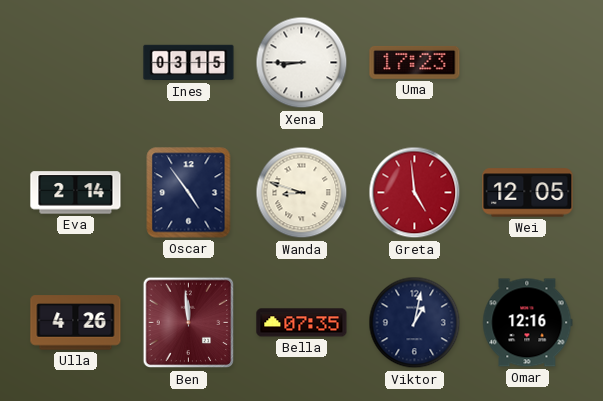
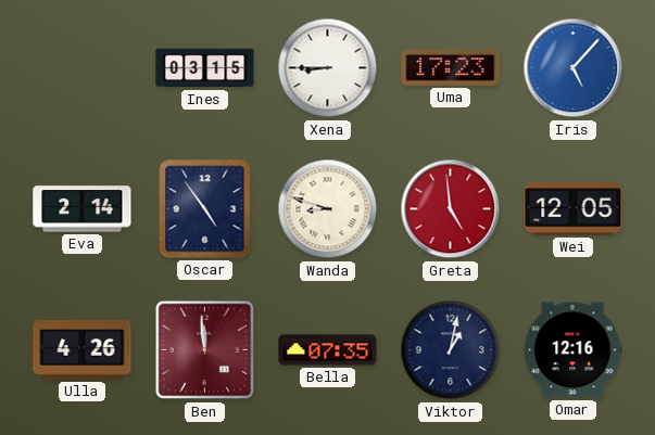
Iris: none -> 5:07 (574, 68)
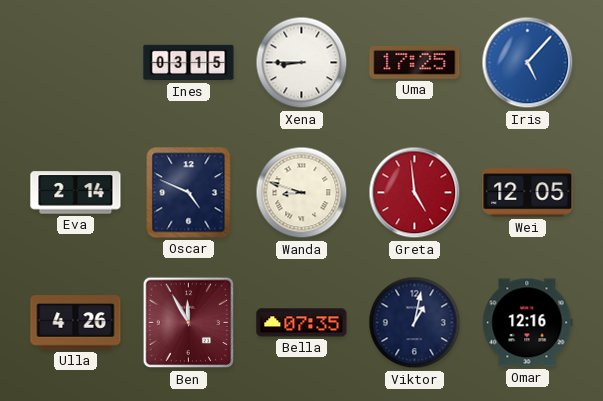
Uma: 17:23 -> 17:25 (415, 62)
Oscar: 4:54 -> 4:49 (189, 193)
Ben: 11:59 -> 11:55 (189, 323)
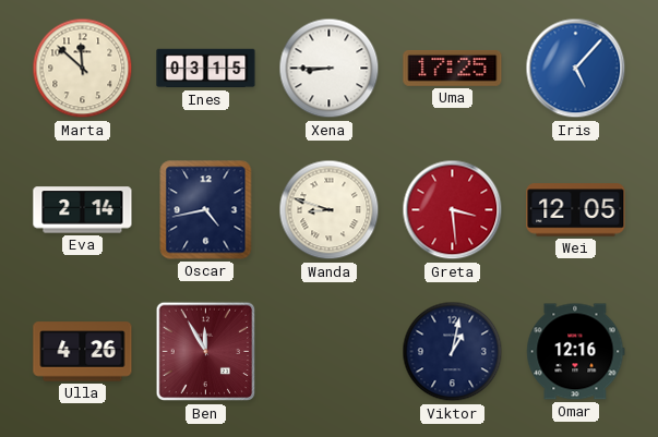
Marta: none -> 11:52 (83, 69)
Oscar: 4:49 -> 4:43 (206, 210)
Greta: 4:59 -> 3:29 (453, 210)
Bella: 07:35 -> none (302, 323)
